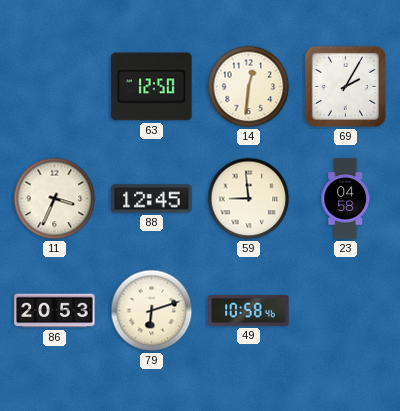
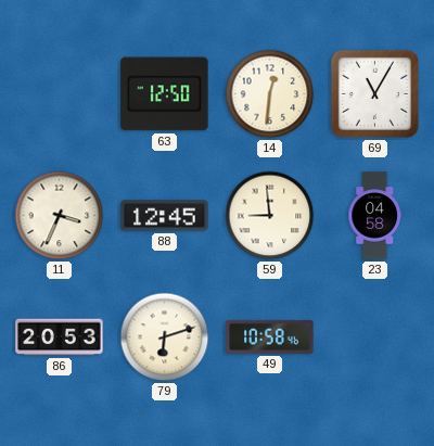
69: 2:05 -> 11:05 (374, 93)
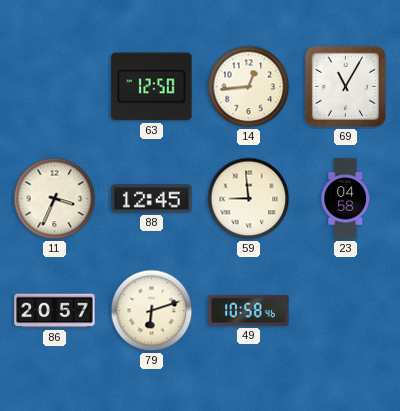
14: 12:31 -> 12:44 (249, 87)
86: 20:53 -> 20:57 (55, 311)
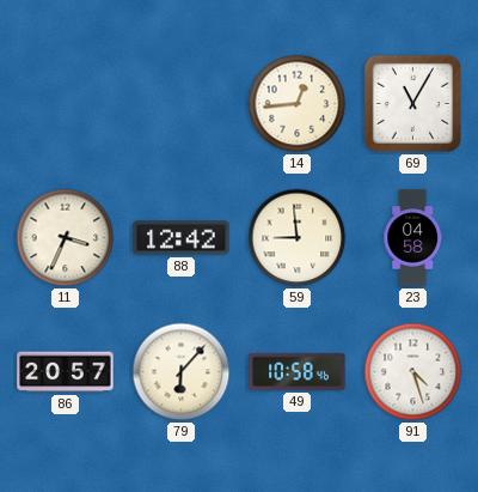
63: 12:50 -> none (152, 87)
88: 12:45 -> 12:42 (182, 238)
79: 6:12 -> 6:07 (182, 372)
91: none -> 4:27 (413, 372)
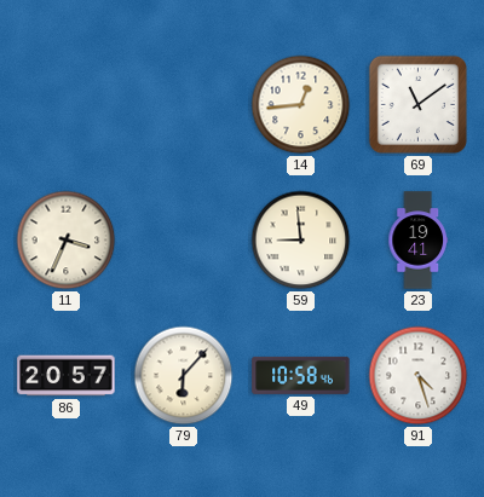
69: 11:05 -> 11:09 (417, 104)
88: 12:42 -> none (182, 238)
23: 04:58 -> 19:41 (417, 241)
